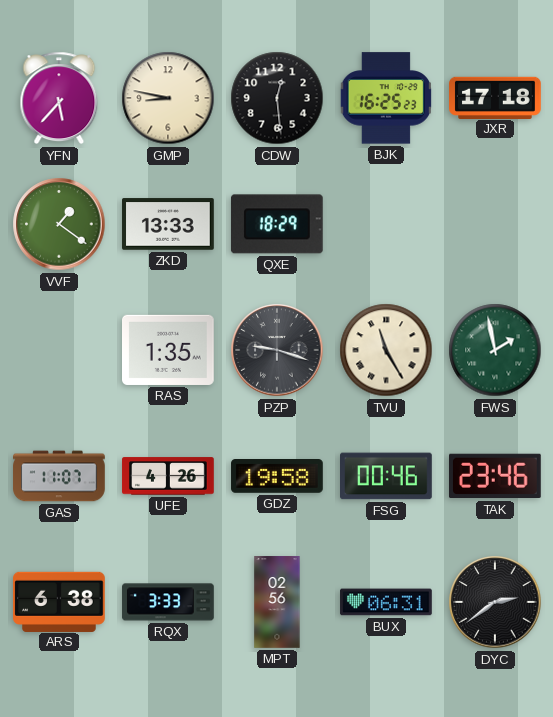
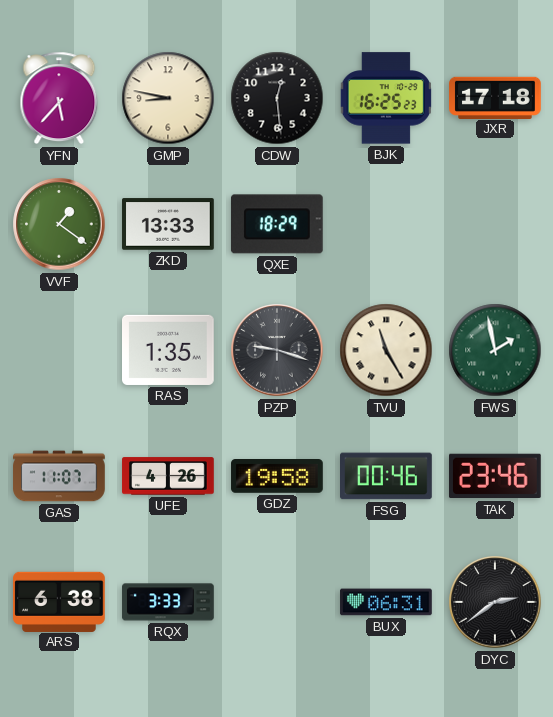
MPT: 02:56 -> none (277, 602)
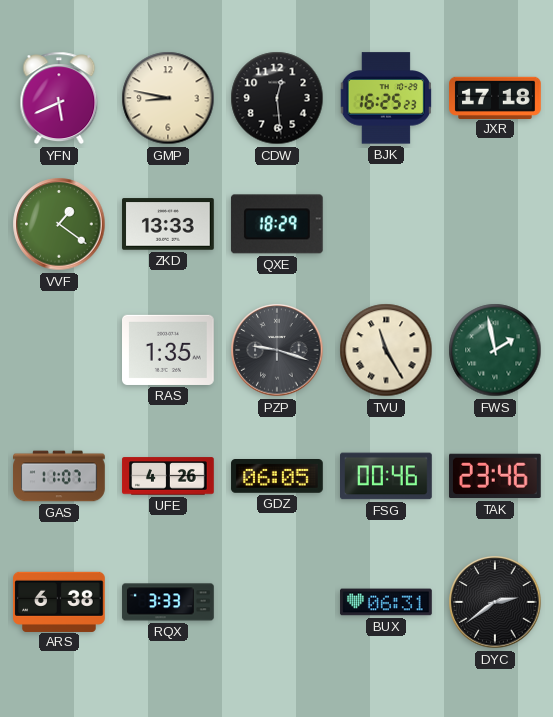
YFN: 5:37 -> 5:41 (59, 98)
GDZ: 19:58 -> 06:05 (277, 477)
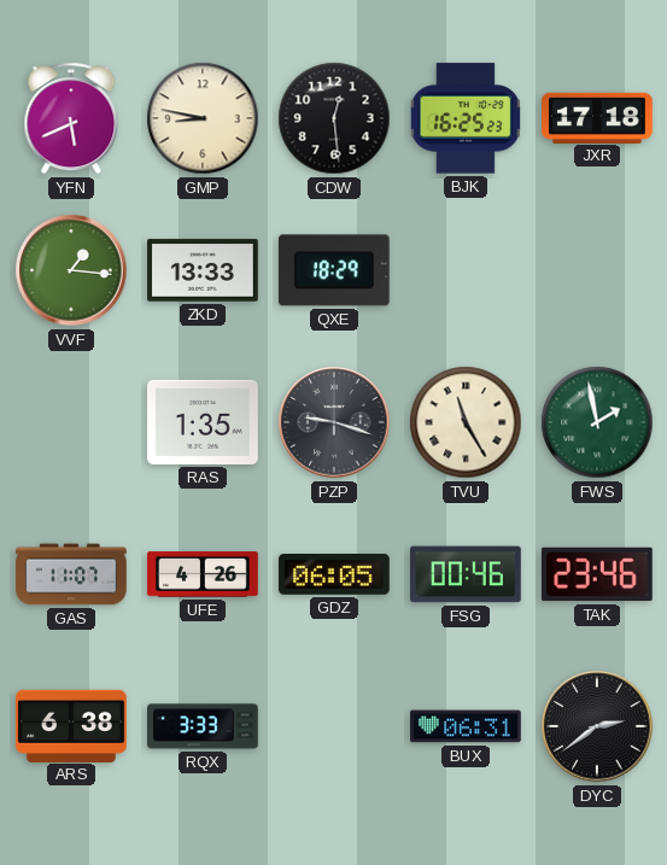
VVF: 1:21 -> 1:16 (71, 270)
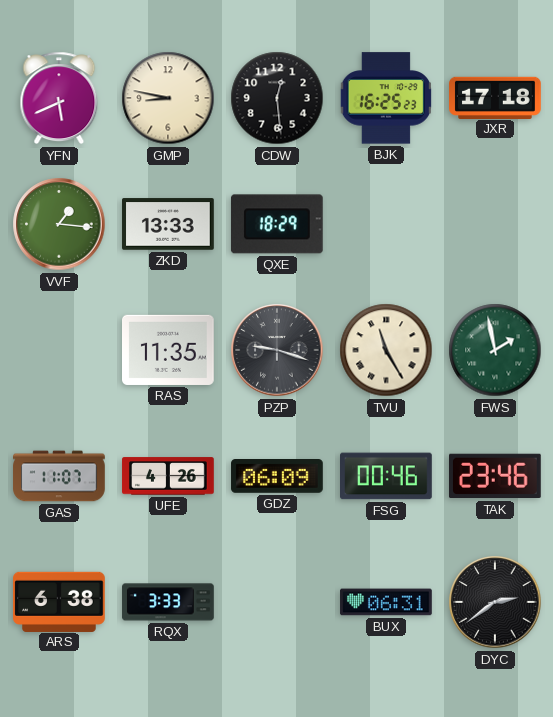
RAS: 1:35 -> 11:35 (169, 350)
GDZ: 06:05 -> 06:09 (277, 477)
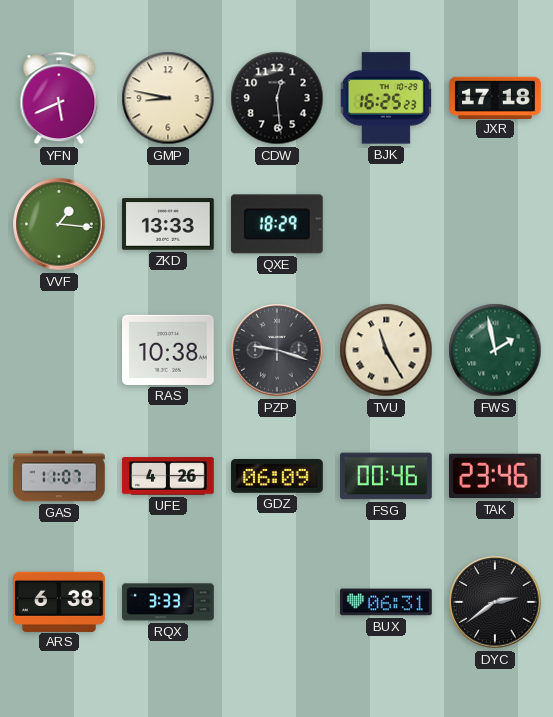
RAS: 11:35 -> 10:38 (169, 350)
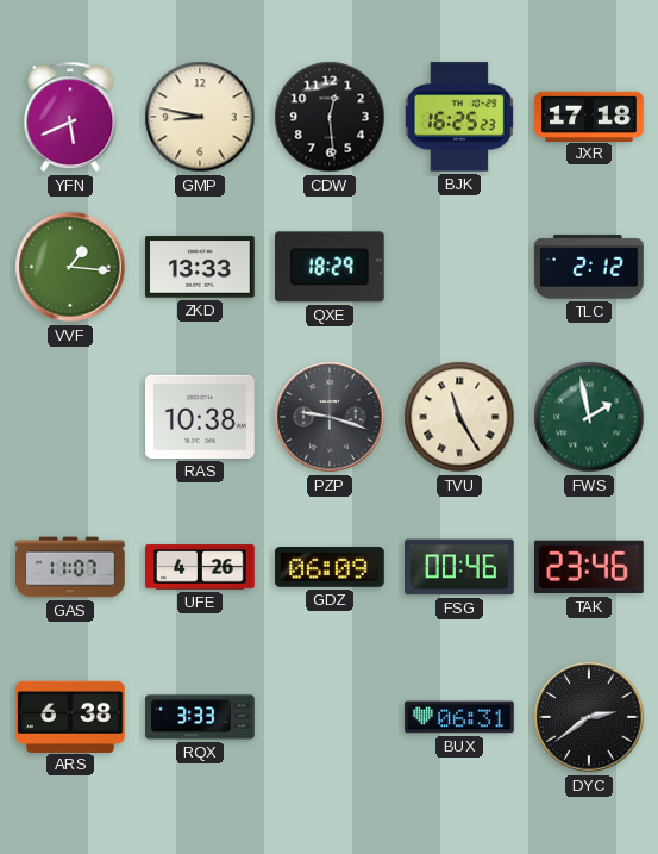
TLC: none -> 2:12 (589, 267)
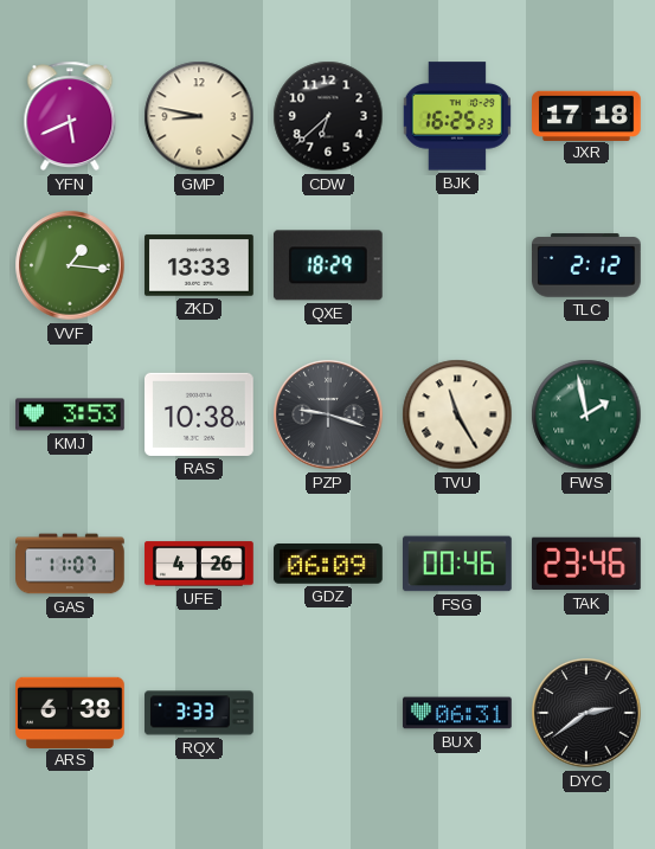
CDW: 12:29 -> 6:38 (328, 116)
KMJ: none -> 3:53 (70, 414)
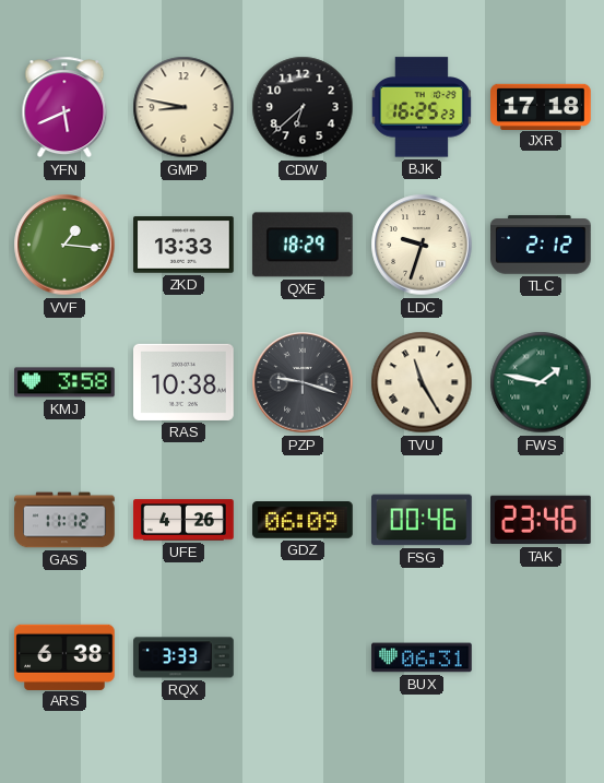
LDC: none -> 9:33 (422, 245)
KMJ: 3:53 -> 3:58 (64, 382)
FWS: 1:58 -> 1:47 (541, 382)
GAS: 11:07 -> 11:12 (64, 520)
DYC: 2:39 -> none (586, 713)
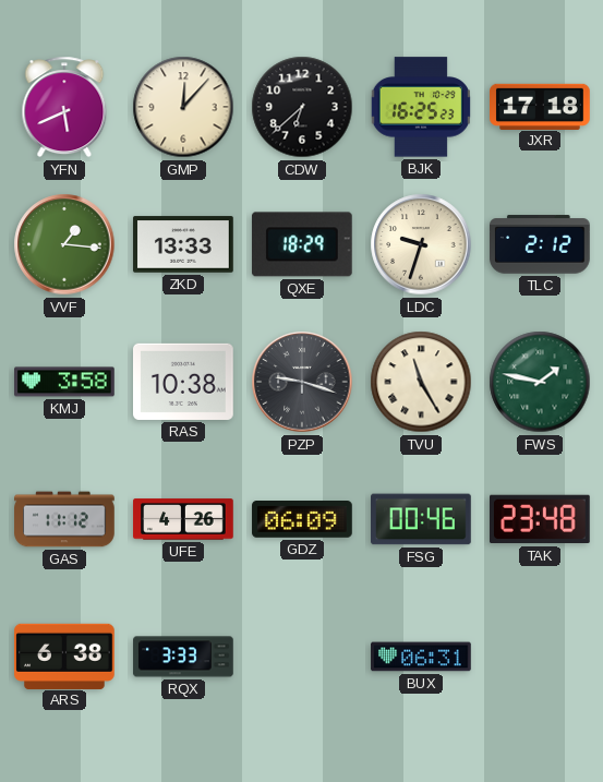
GMP: 8:47 -> 12:07 (183, 107)
TAK: 23:46 -> 23:48 (541, 519)
